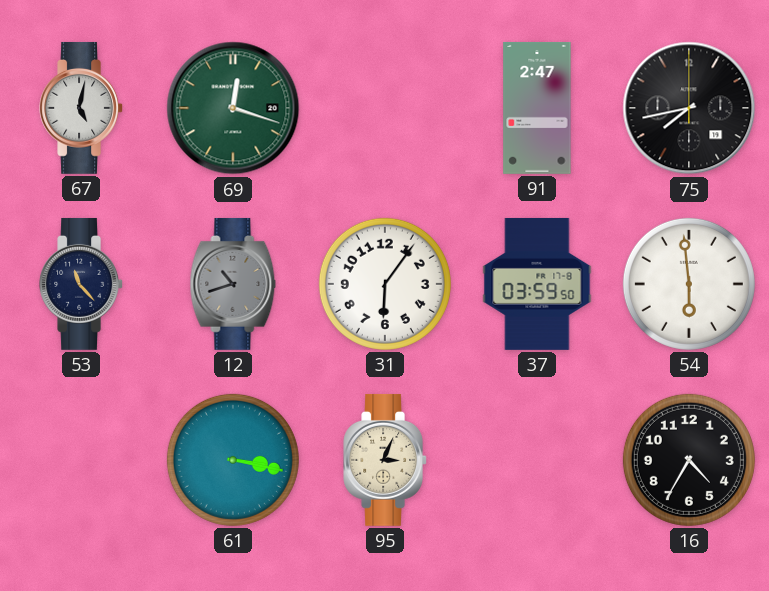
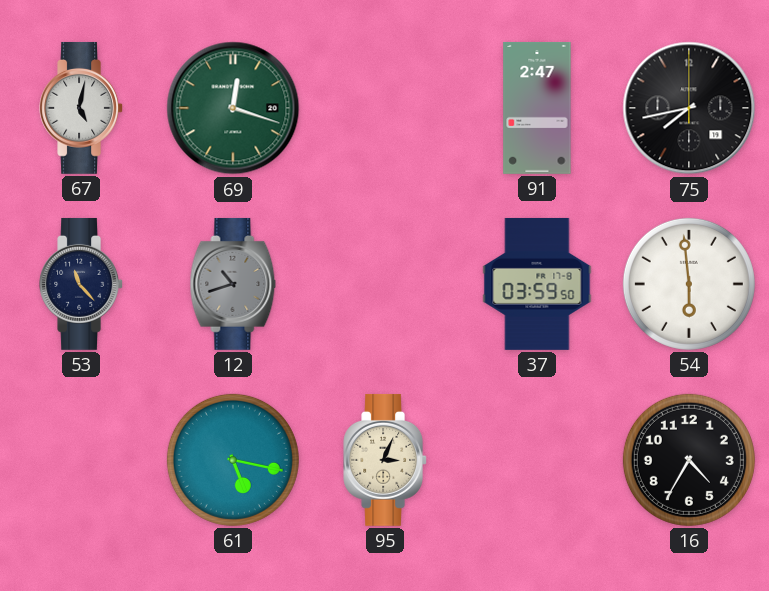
31: 6:06 -> none (385, 284)
61: 3:17 -> 5:17 (233, 460)
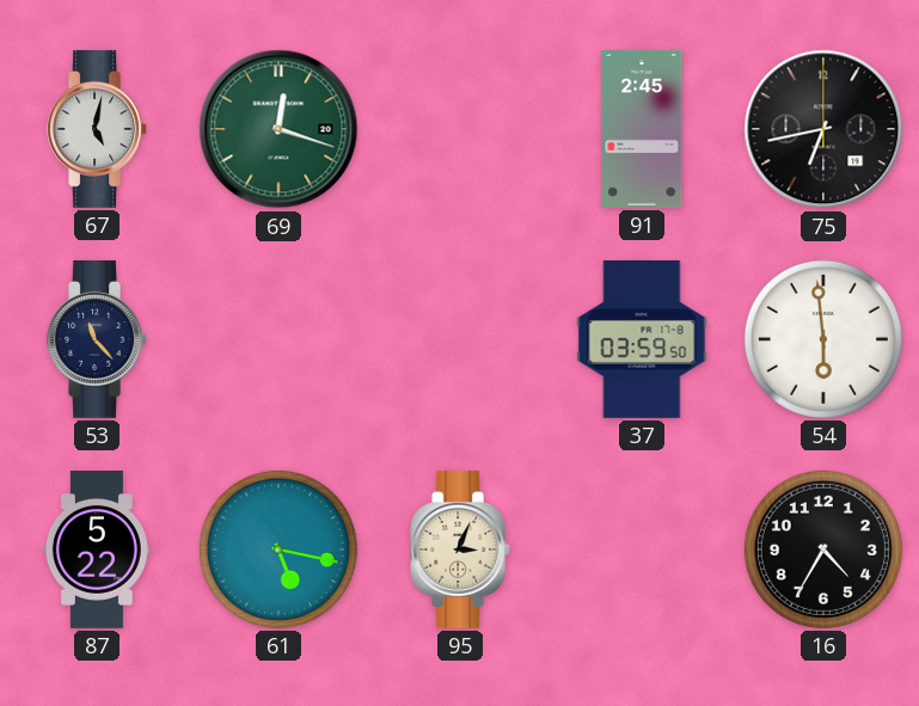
91: 2:47 -> 2:45 (642, 129)
75: 7:43 -> 6:43 (823, 129)
12: 10:42 -> none (233, 284)
87: none -> 5:22 (97, 551)
